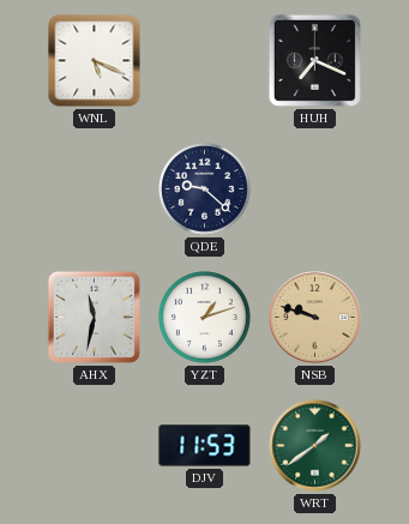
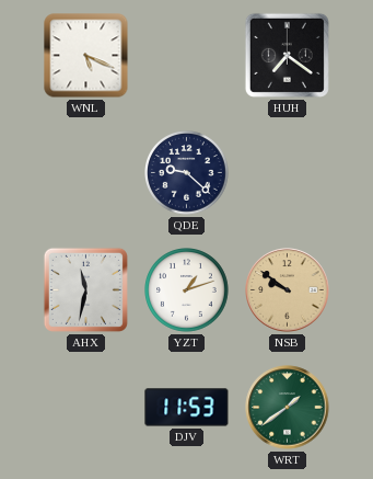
HUH: 7:19 -> 7:21 (287, 55)
NSB: 9:48 -> 9:51 (288, 290)
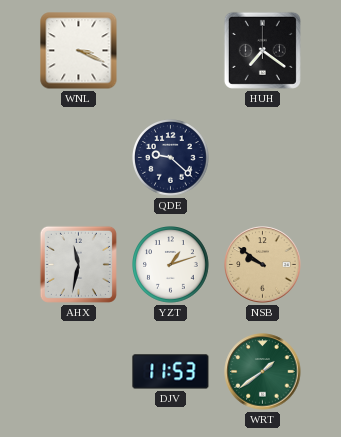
WNL: 5:19 -> 3:19 (79, 51)
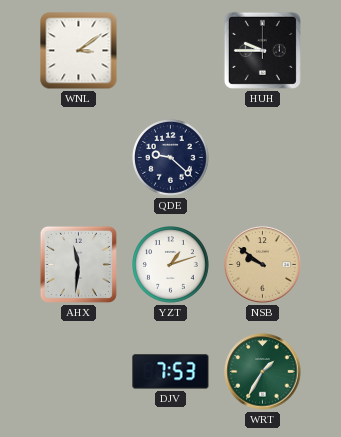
WNL: 3:19 -> 3:09 (79, 51)
HUH: 7:21 -> 9:45 (262, 50)
AHX: 11:32 -> 11:31 (78, 264)
DJV: 11:53 -> 7:53 (171, 372)
WRT: 1:39 -> 1:35 (263, 372)
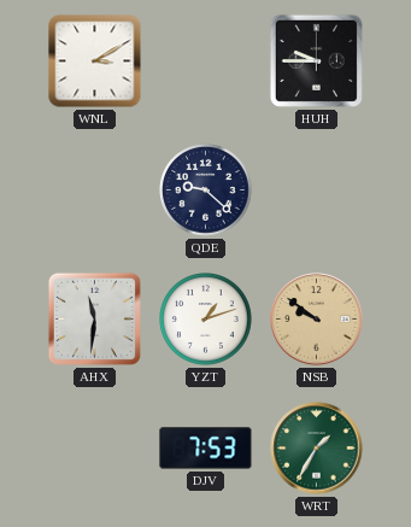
WNL: 3:09 -> 3:10 (95, 62)
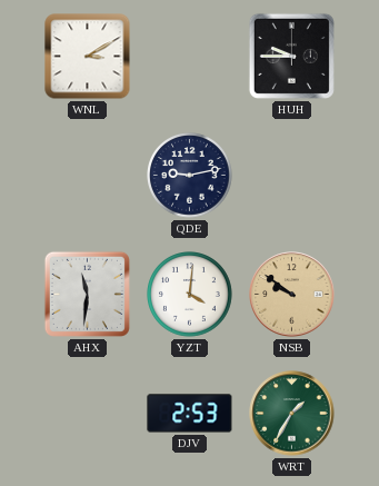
QDE: 9:22 -> 9:13 (190, 176)
YZT: 1:12 -> 4:01 (190, 295)
DJV: 7:53 -> 2:53 (190, 414)
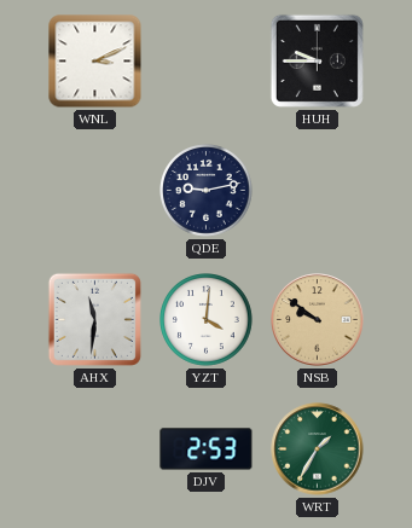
WNL: 3:10 -> 3:11 (95, 62)
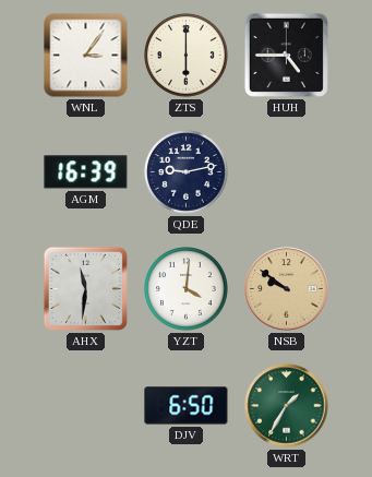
WNL: 3:11 -> 3:06 (86, 56)
ZTS: none -> 6:00 (187, 56)
HUH: 9:45 -> 4:45 (286, 55)
AGM: none -> 16:39 (86, 172)
DJV: 2:53 -> 6:50 (187, 406)
